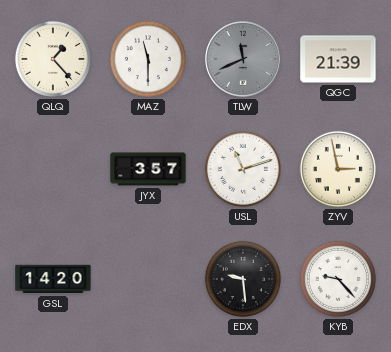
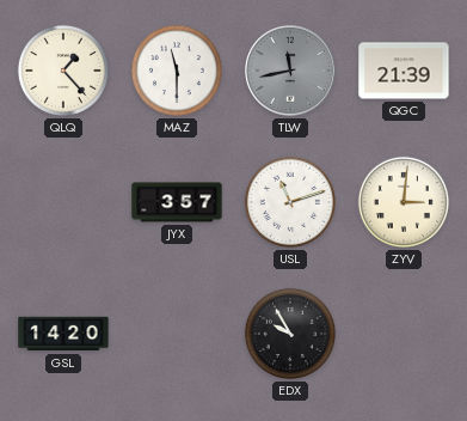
TLW: 11:41 -> 11:43 (291, 72)
ZYV: 2:58 -> 3:01 (404, 202)
EDX: 9:29 -> 9:55 (290, 334)
KYB: 9:23 -> none (338, 279)
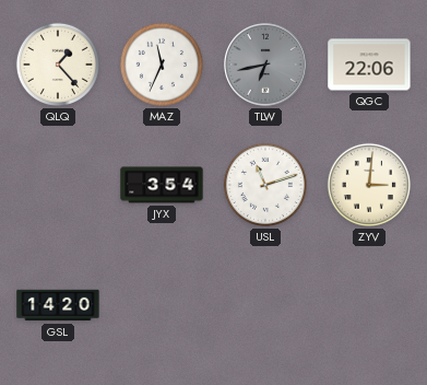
MAZ: 11:30 -> 11:34 (162, 65)
TLW: 11:43 -> 6:43 (266, 66)
QGC: 21:39 -> 22:06 (369, 65)
JYX: 3:57 -> 3:54 (162, 185)
EDX: 9:55 -> none (290, 334)
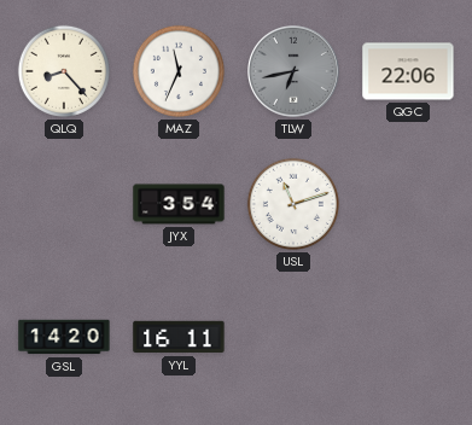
QLQ: 1:23 -> 8:23 (64, 71)
ZYV: 3:01 -> none (369, 185)
YYL: none -> 16:11 (179, 337)
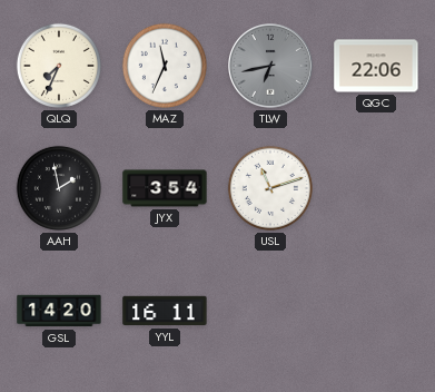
QLQ: 8:23 -> 7:34 (59, 66)
AAH: none -> 1:58 (59, 188)
